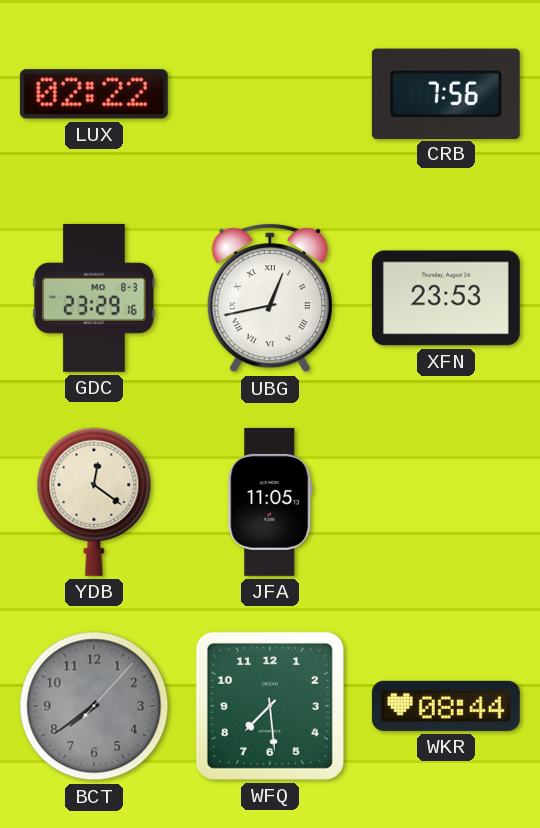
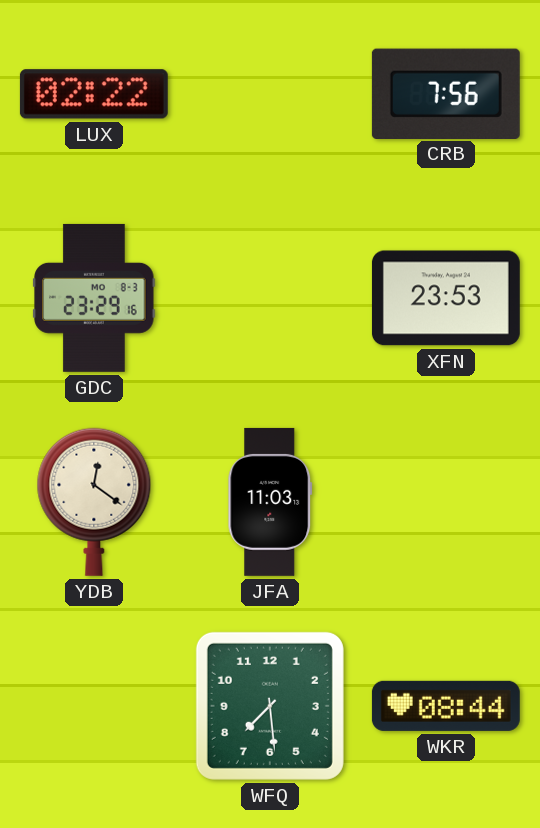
UBG: 12:43 -> none (270, 298)
JFA: 11:05 -> 11:03 (270, 502)
BCT: 7:39 -> none (94, 706)
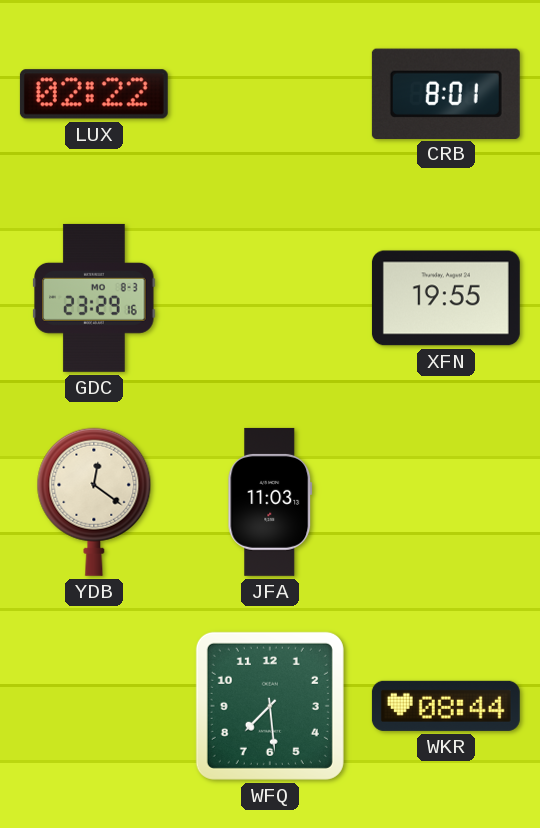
CRB: 7:56 -> 8:01 (446, 93)
XFN: 23:53 -> 19:55 (446, 298)
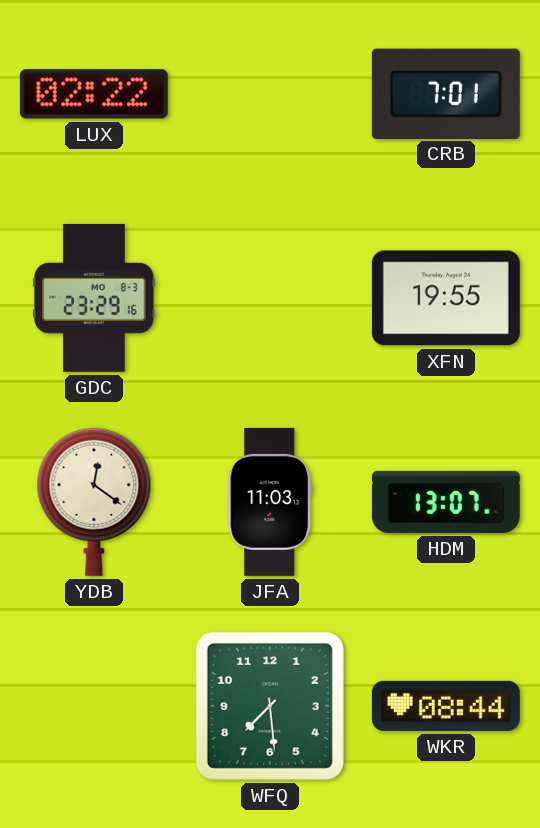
CRB: 8:01 -> 7:01 (446, 93)
HDM: none -> 13:07 (446, 502)
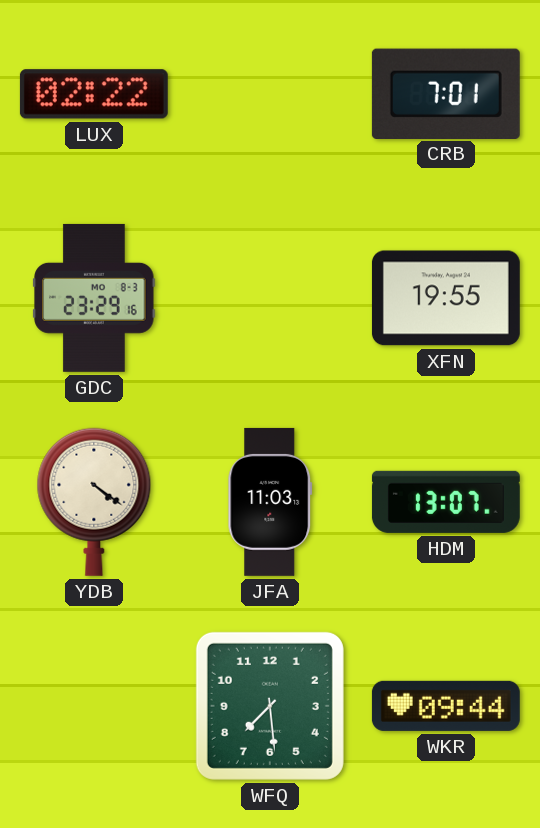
YDB: 12:21 -> 4:21 (94, 502)
WKR: 08:44 -> 09:44 (446, 706)
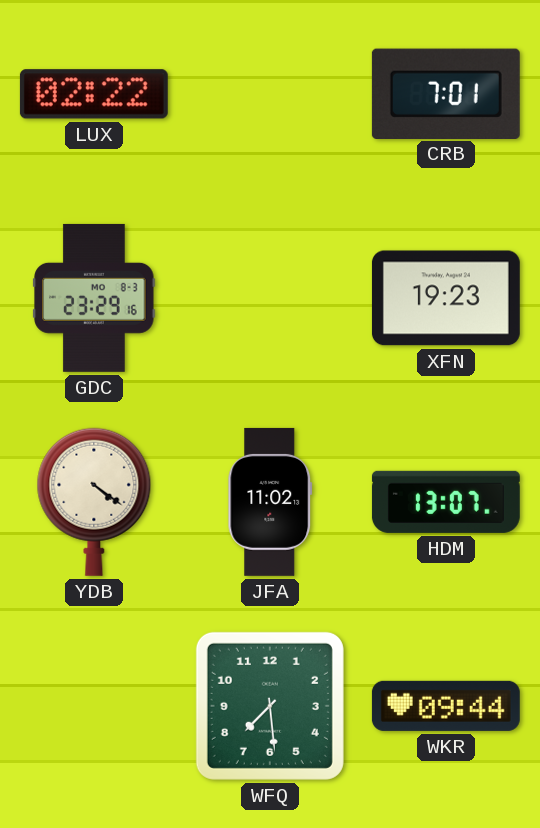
XFN: 19:55 -> 19:23 (446, 298)
JFA: 11:03 -> 11:02 (270, 502)
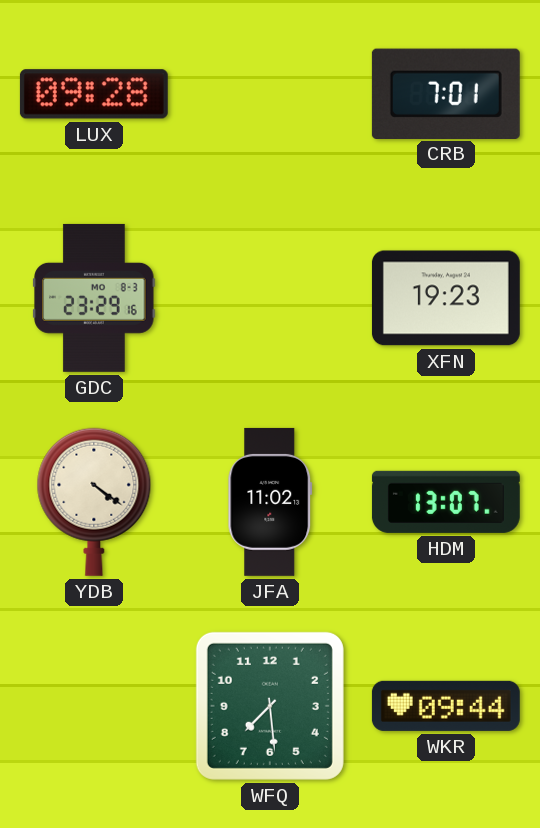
LUX: 02:22 -> 09:28 (94, 94)
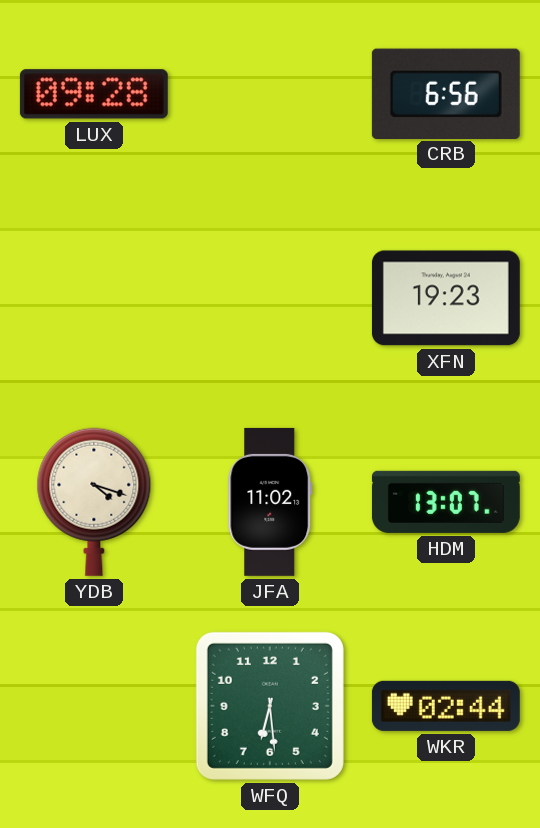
CRB: 7:01 -> 6:56 (446, 93)
GDC: 23:29 -> none (94, 298)
YDB: 4:21 -> 4:18 (94, 502)
WFQ: 7:29 -> 6:29 (270, 706)
WKR: 09:44 -> 02:44 (446, 706)
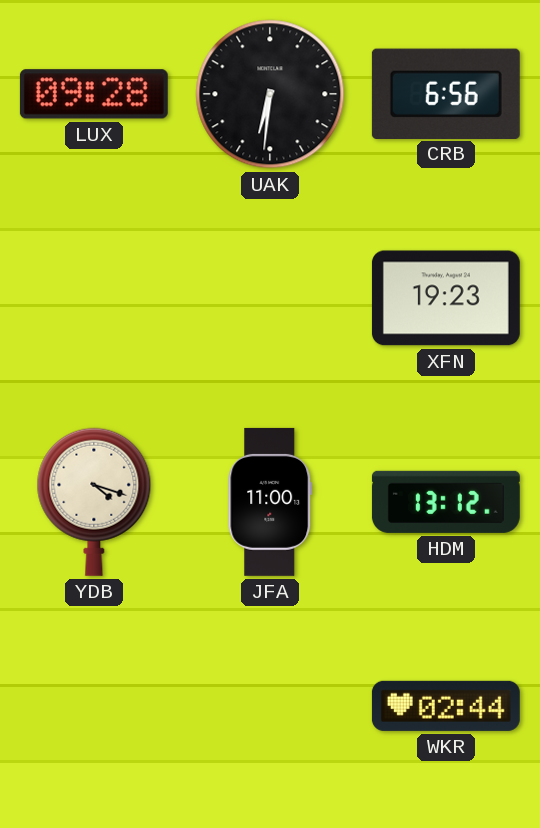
UAK: none -> 6:31 (270, 94)
JFA: 11:02 -> 11:00 (270, 502)
HDM: 13:07 -> 13:12 (446, 502)
WFQ: 6:29 -> none (270, 706)
